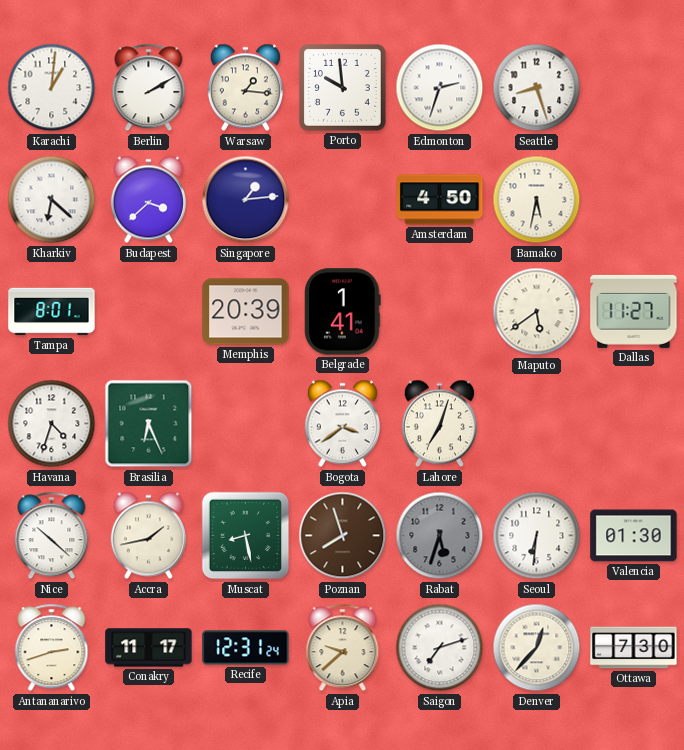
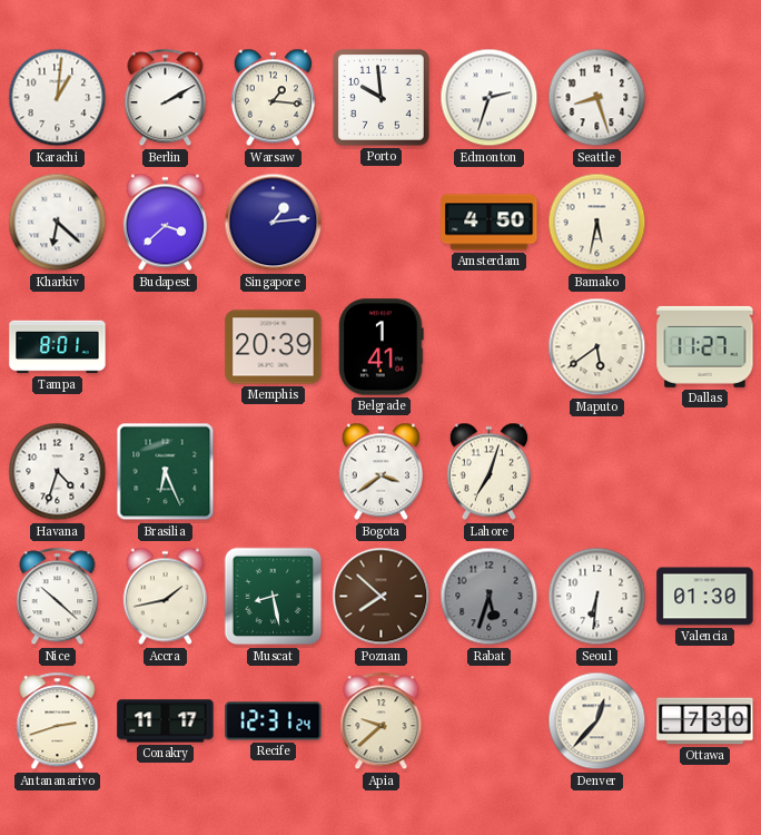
Poznan: 7:57 -> 7:52 (382, 597)
Saigon: 7:12 -> none (440, 648)
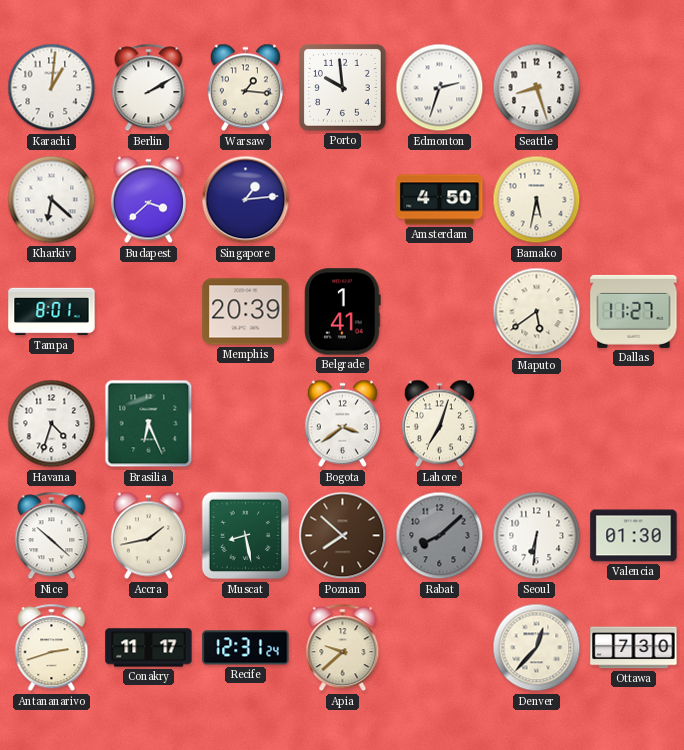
Rabat: 5:33 -> 8:08 (440, 536)
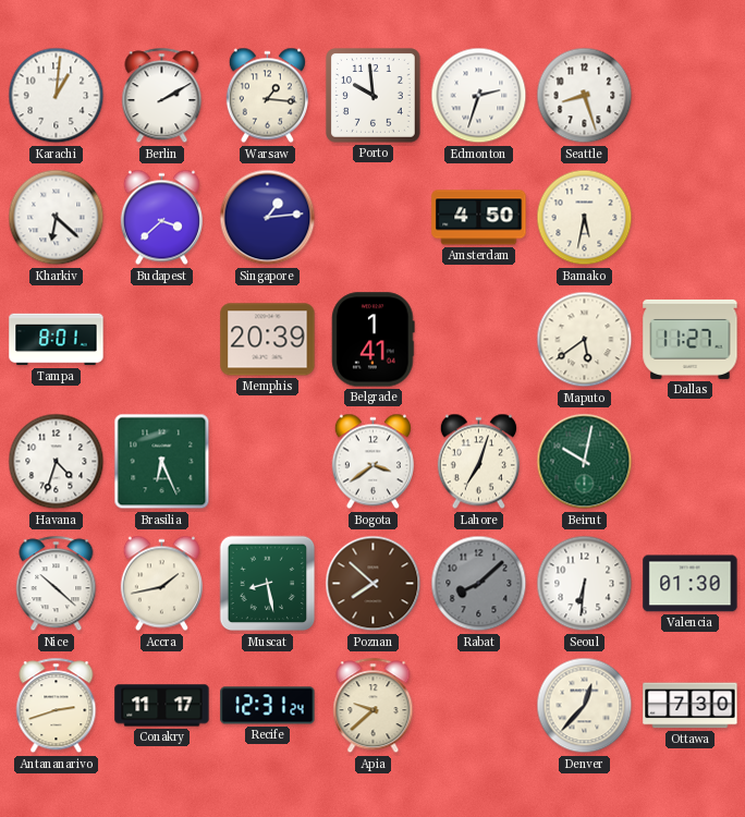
Beirut: none -> 10:02 (585, 462)
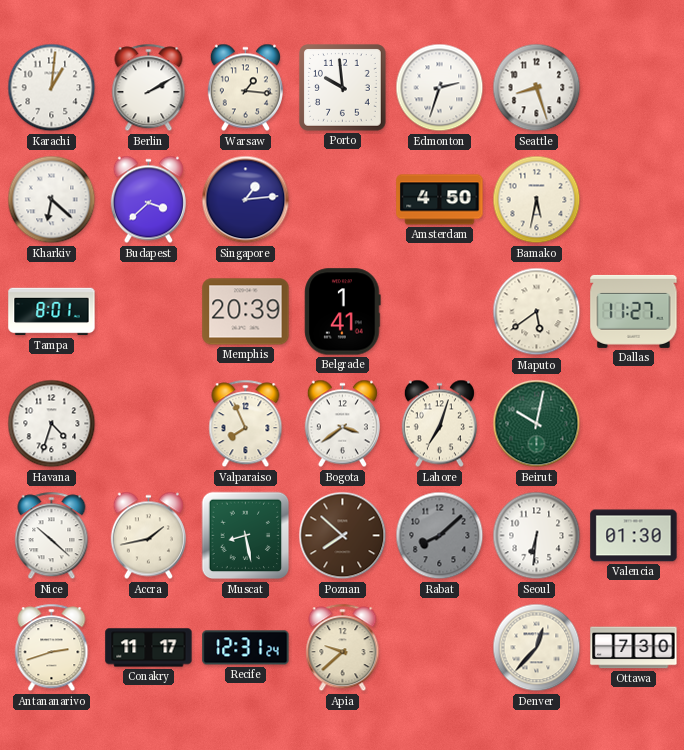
Brasilia: 6:26 -> none (162, 462)
Valparaiso: none -> 7:56 (246, 424)
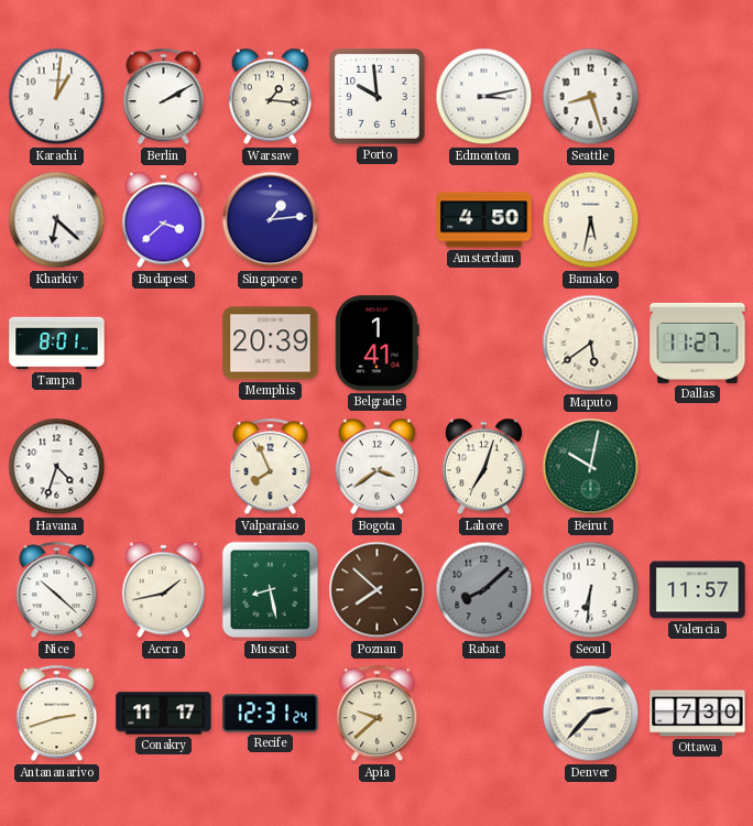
Edmonton: 2:33 -> 3:13 (484, 97)
Valencia: 01:30 -> 11:57 (698, 590)
Denver: 12:37 -> 2:37 (591, 714)
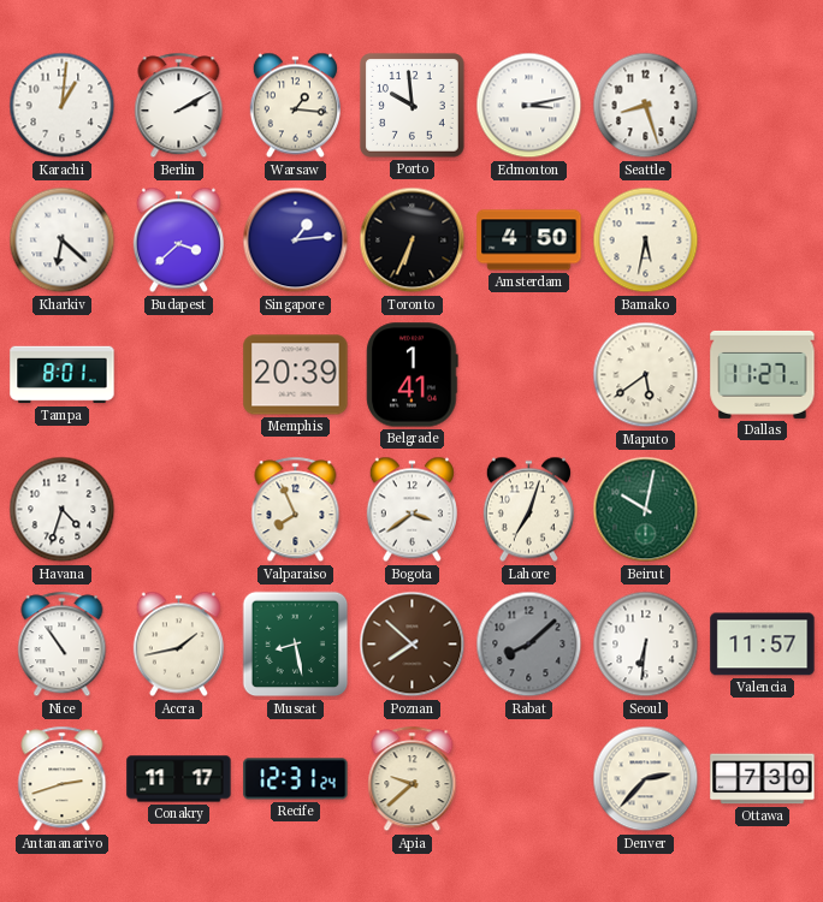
Toronto: none -> 6:34 (413, 241)
Nice: 10:22 -> 10:54 (63, 645)
